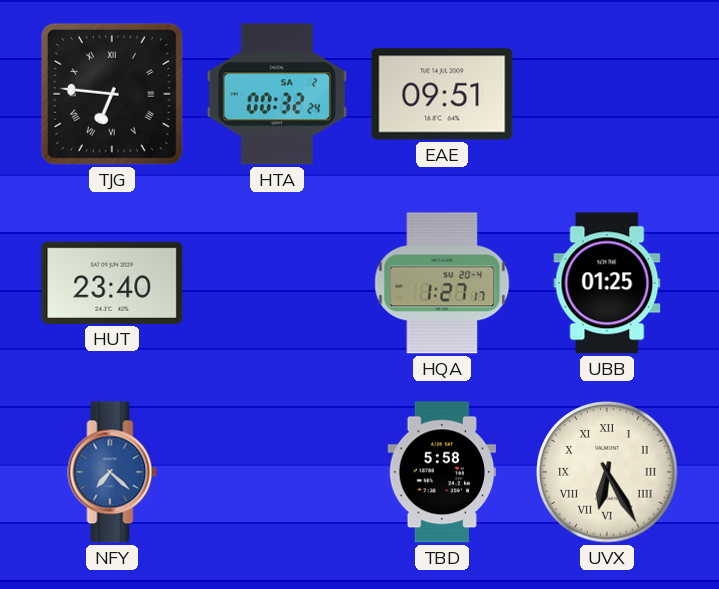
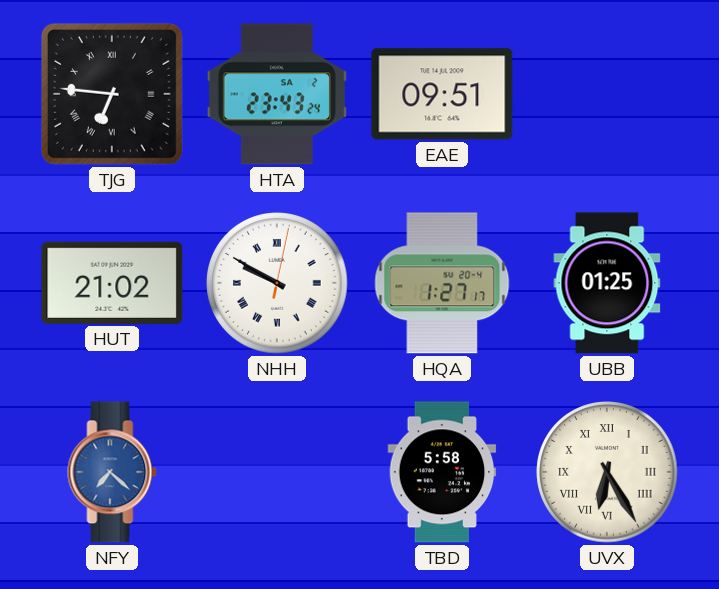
HTA: 00:32 -> 23:43 (277, 94)
HUT: 23:40 -> 21:02 (112, 283)
NHH: none -> 9:50 (277, 283)
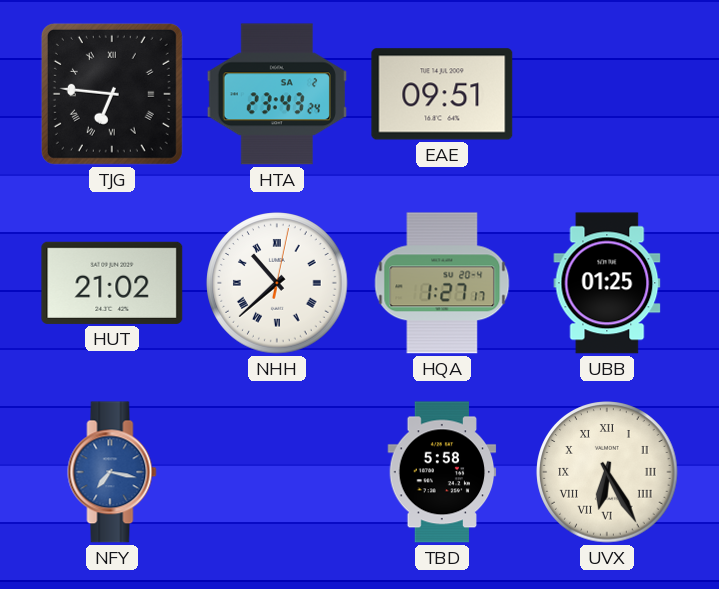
NHH: 9:50 -> 10:38 (277, 283)
NFY: 7:22 -> 7:17 (112, 472)
